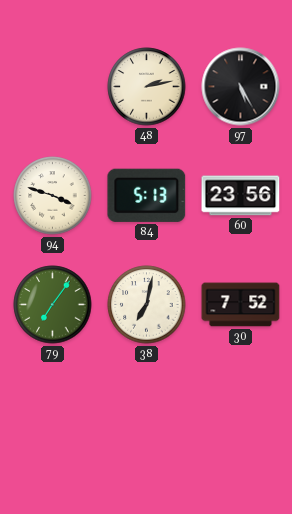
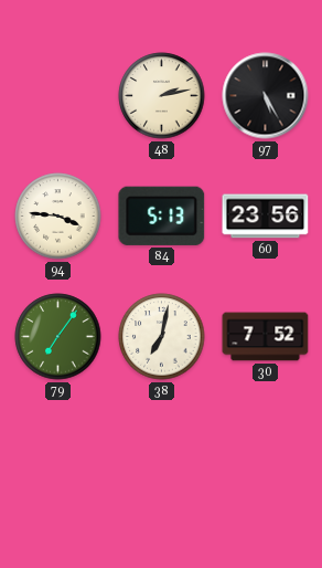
94: 3:48 -> 3:46 (58, 217)
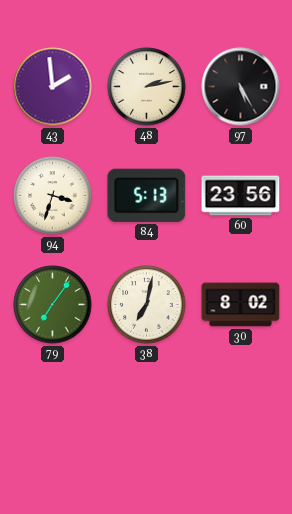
43: none -> 1:59 (53, 87)
94: 3:46 -> 3:33 (53, 196)
30: 7:52 -> 8:02 (241, 305)
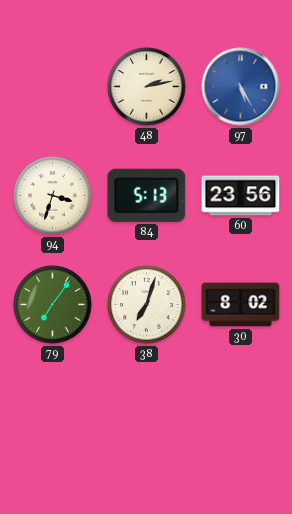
43: 1:59 -> none (53, 87)
97 dial: black -> blue (241, 87)
38: 7:02 -> 7:03 (147, 305)
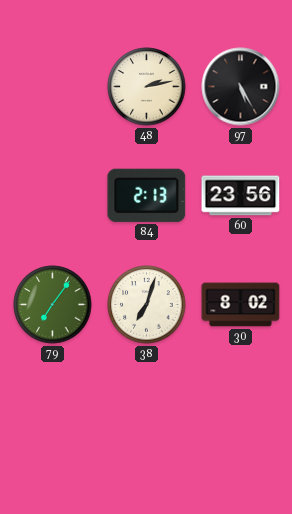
97 dial: blue -> black (241, 87)
94: 3:33 -> none (53, 196)
84: 5:13 -> 2:13 (147, 195)
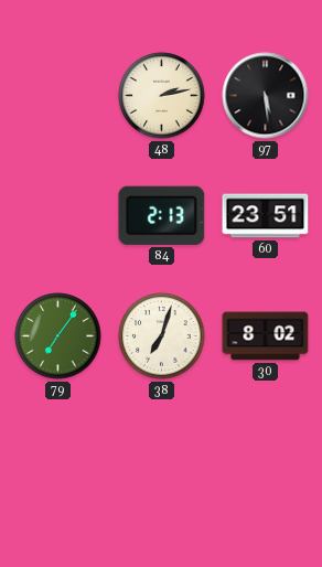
97: 5:25 -> 5:29 (266, 96)
60: 23:56 -> 23:51 (266, 216)
